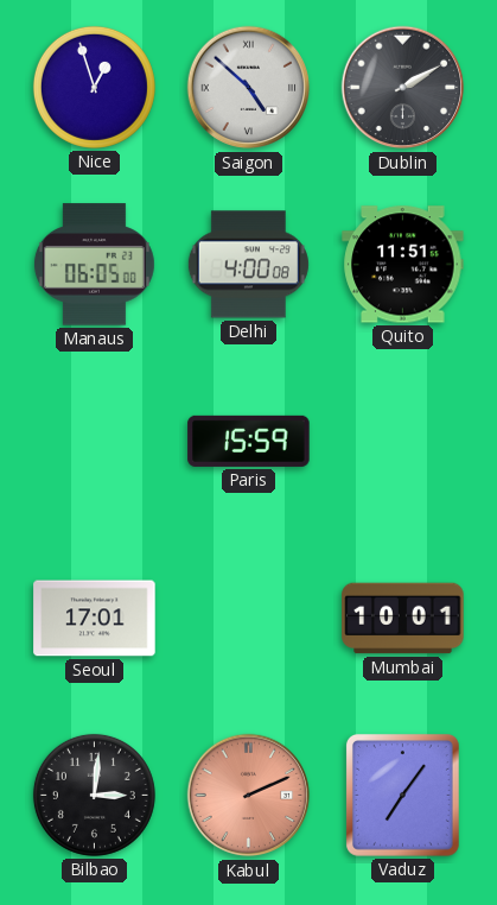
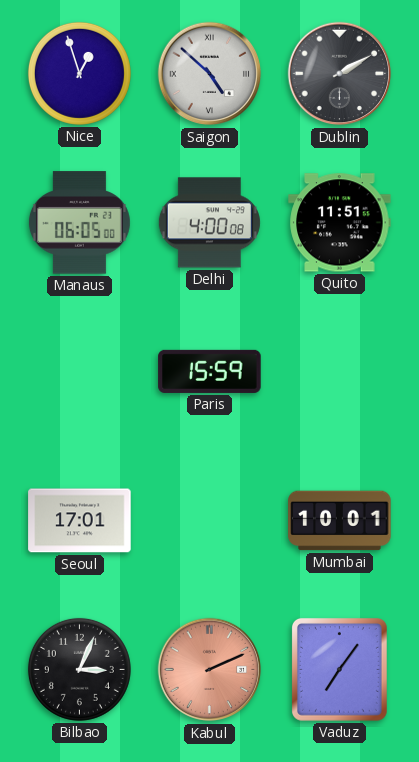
Bilbao: 3:01 -> 3:04 (79, 669)
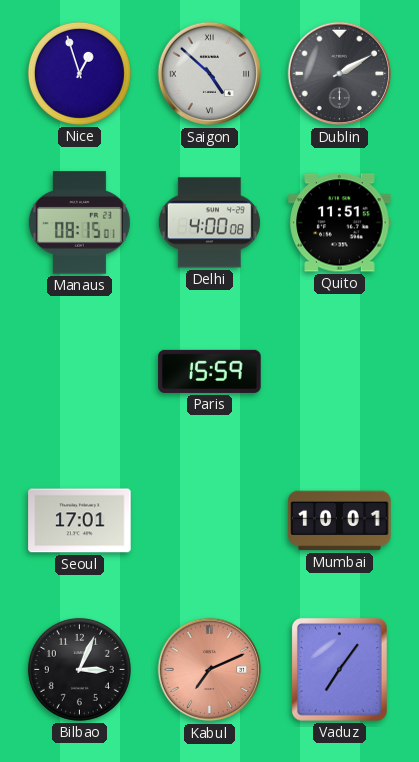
Manaus: 06:05 -> 08:15 (79, 223)
Kabul: 2:11 -> 7:11 (210, 670)
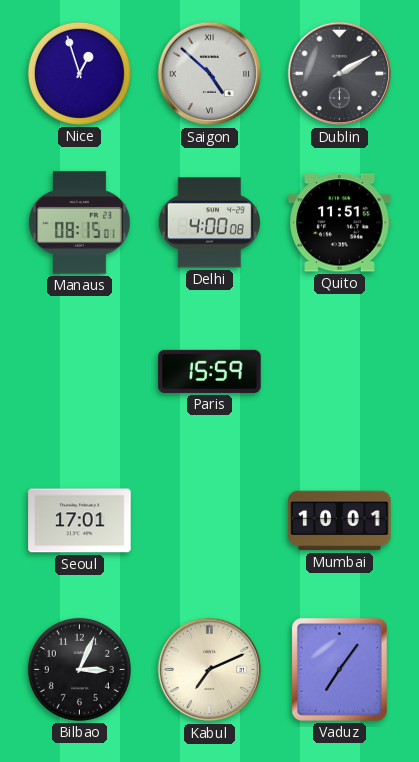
Kabul dial: salmon -> cream (210, 670)
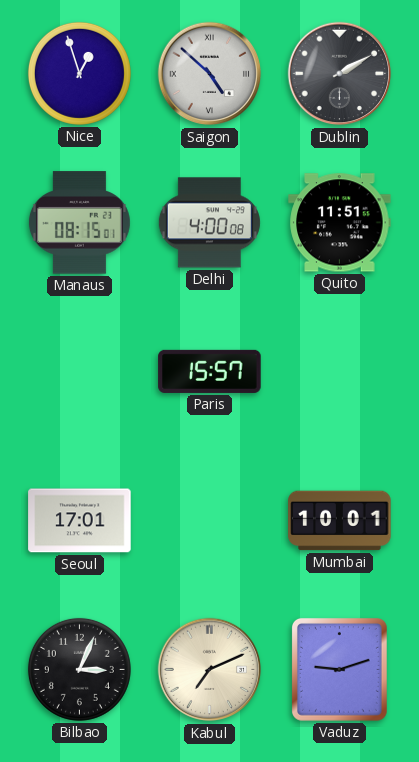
Paris: 15:59 -> 15:57 (210, 371)
Vaduz: 7:06 -> 9:12 (339, 669)
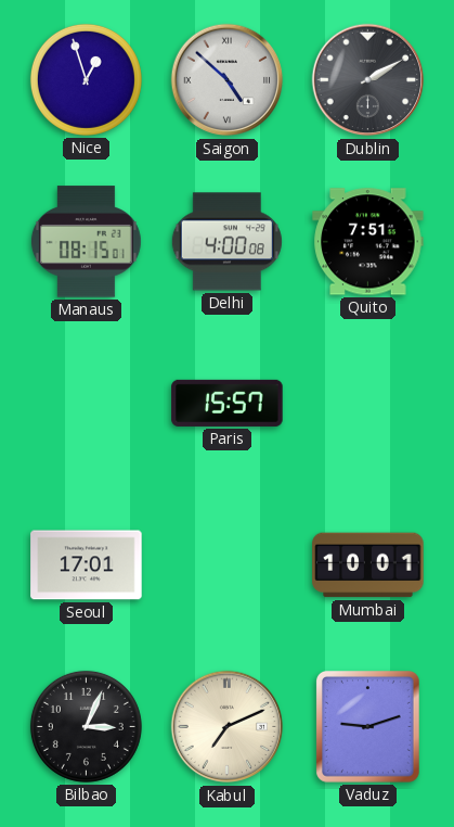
Quito: 11:51 -> 7:51 (368, 242)
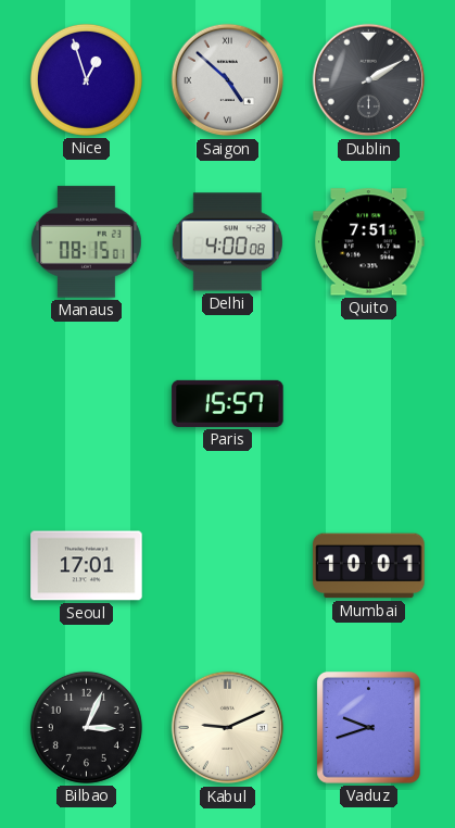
Kabul: 7:11 -> 9:11 (228, 728)
Vaduz: 9:12 -> 9:42 (368, 727)
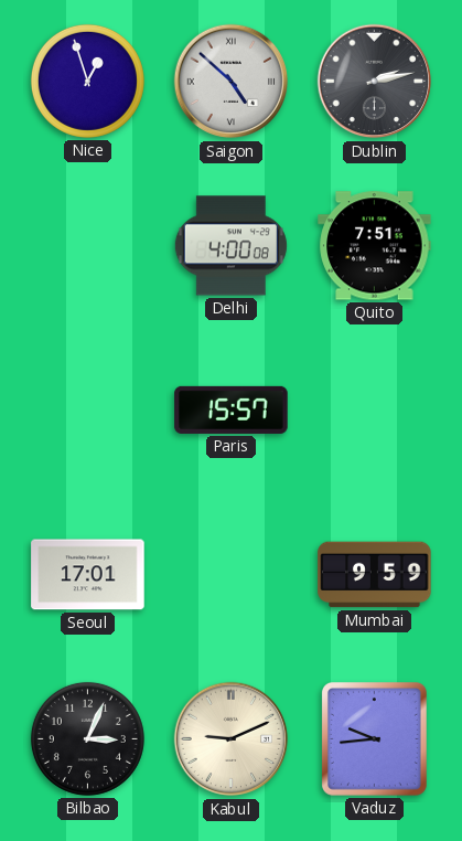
Dublin: 2:10 -> 2:13 (375, 82)
Manaus: 08:15 -> none (86, 242)
Mumbai: 10:01 -> 9:59 (375, 575)
Vaduz: 9:42 -> 9:44 (374, 738)
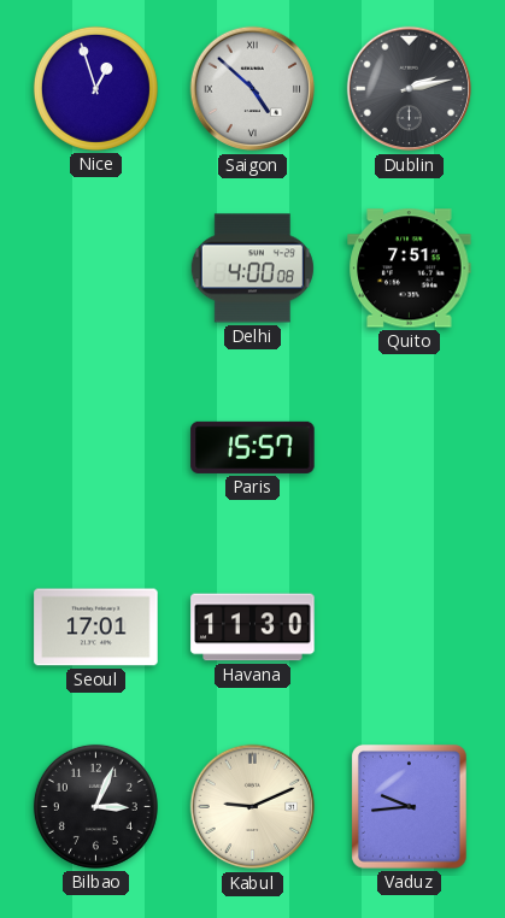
Havana: none -> 11:30 (253, 628)
Mumbai: 9:59 -> none (375, 575)
